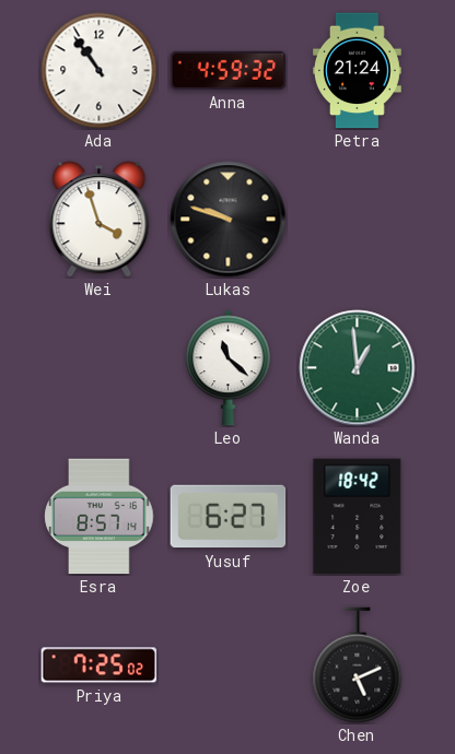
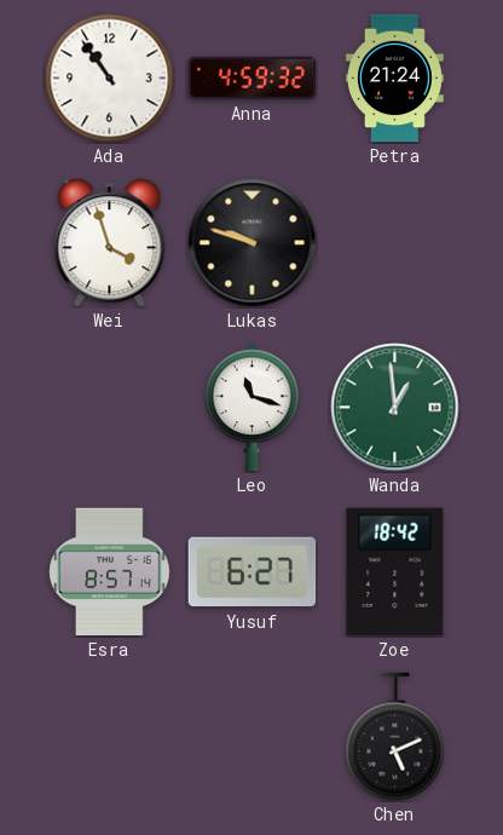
Leo: 11:22 -> 11:18 (253, 408)
Priya: 7:25 -> none (100, 665)
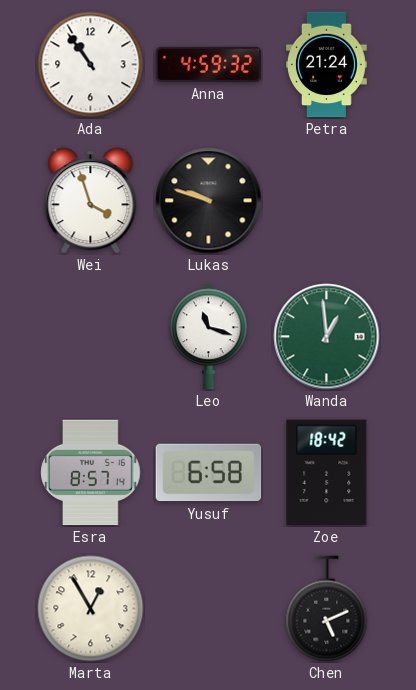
Yusuf: 6:27 -> 6:58 (209, 473)
Marta: none -> 12:55 (91, 609)
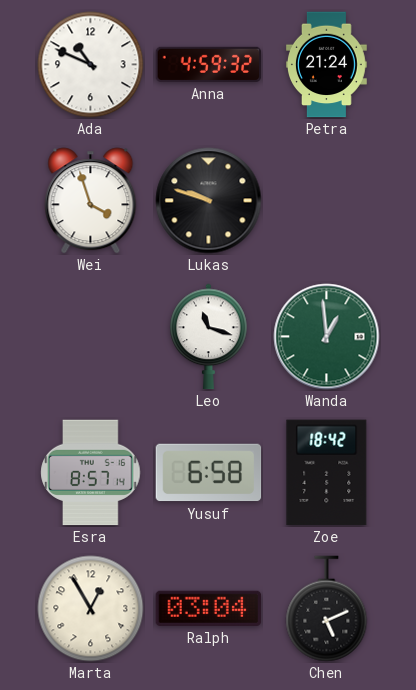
Ada: 10:54 -> 10:49 (91, 65)
Ralph: none -> 03:04 (209, 608)
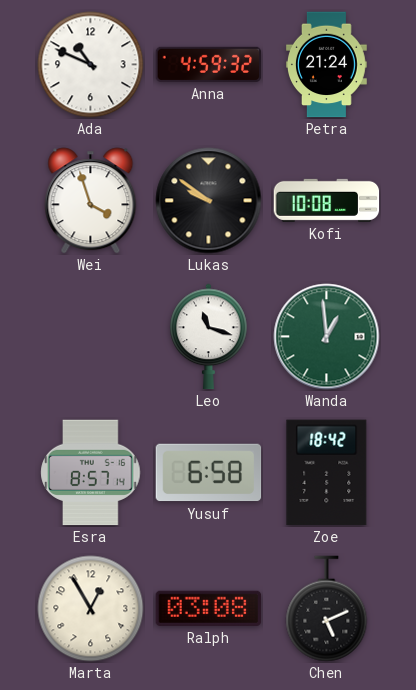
Lukas: 9:48 -> 9:51 (209, 201)
Kofi: none -> 10:08 (327, 200)
Ralph: 03:04 -> 03:08 (209, 608)
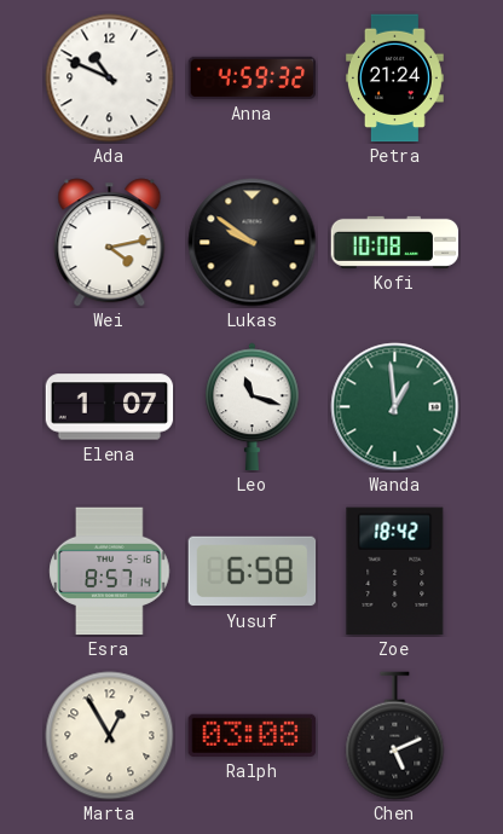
Wei: 3:57 -> 4:13 (110, 243)
Elena: none -> 1:07 (110, 407)
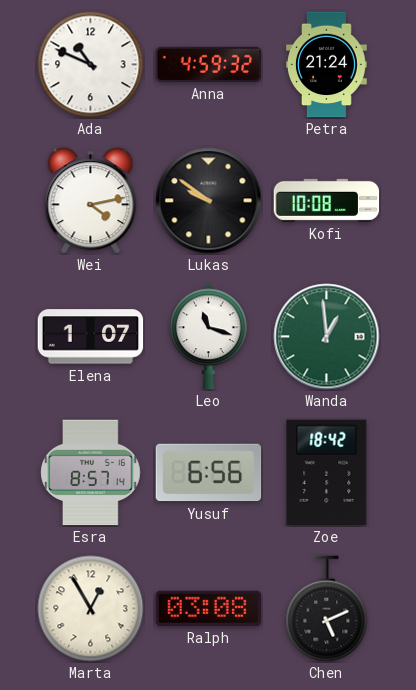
Yusuf: 6:58 -> 6:56 (209, 473)
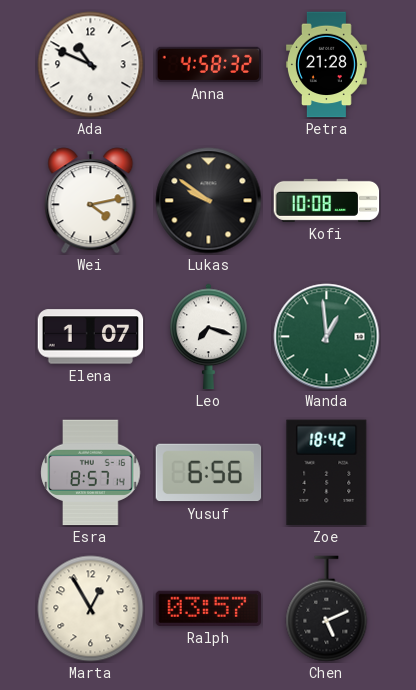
Anna: 4:59 -> 4:58 (209, 64)
Petra: 21:24 -> 21:28 (327, 65)
Leo: 11:18 -> 7:18 (209, 337)
Ralph: 03:08 -> 03:57 (209, 608)
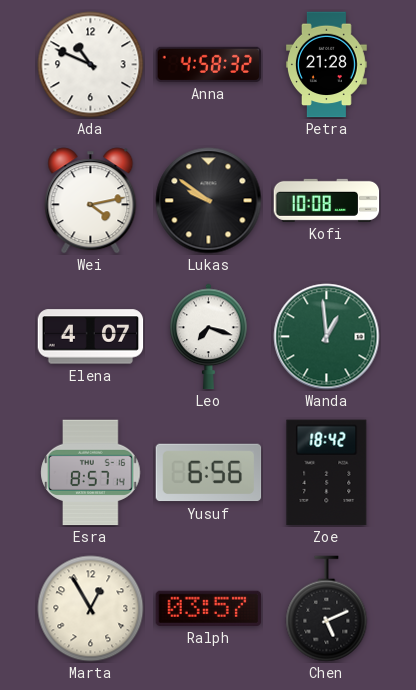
Elena: 1:07 -> 4:07 (91, 337)
